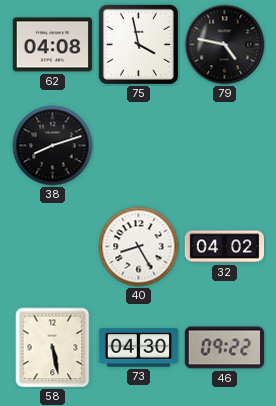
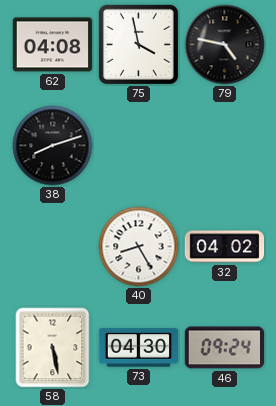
46: 09:22 -> 09:24 (225, 348)
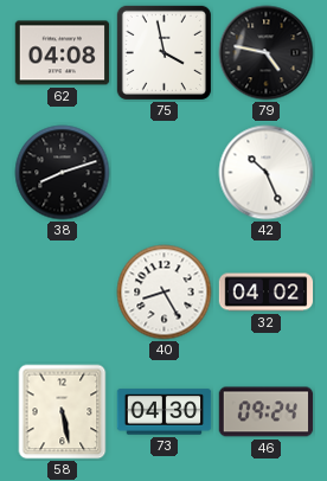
42: none -> 10:26 (267, 173)
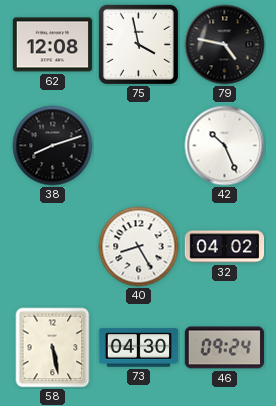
62: 04:08 -> 12:08 (53, 45)
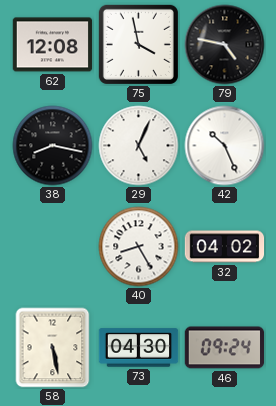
38: 8:12 -> 8:17 (53, 146)
29: none -> 5:04 (139, 146)
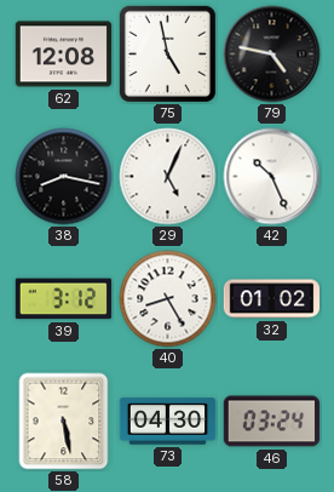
75: 3:58 -> 4:58 (167, 53)
39: none -> 3:12 (63, 299)
32: 04:02 -> 01:02 (272, 299)
46: 09:24 -> 03:24 (272, 422)
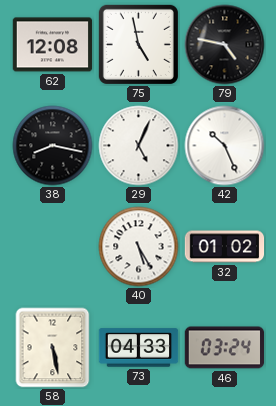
39: 3:12 -> none (63, 299)
40: 8:25 -> 5:25 (139, 247)
73: 04:30 -> 04:33 (139, 348)
